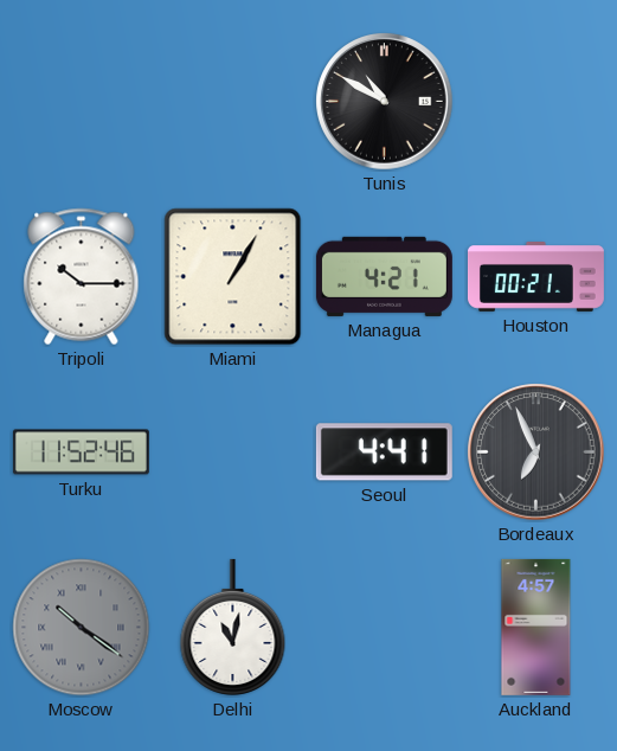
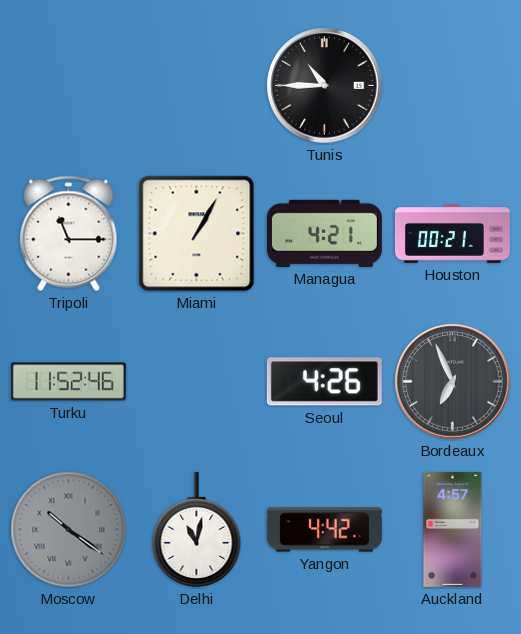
Tunis: 10:50 -> 10:45 (325, 86)
Tripoli: 10:15 -> 11:15 (69, 234)
Seoul: 4:41 -> 4:26 (324, 382)
Yangon: none -> 4:42 (324, 530)
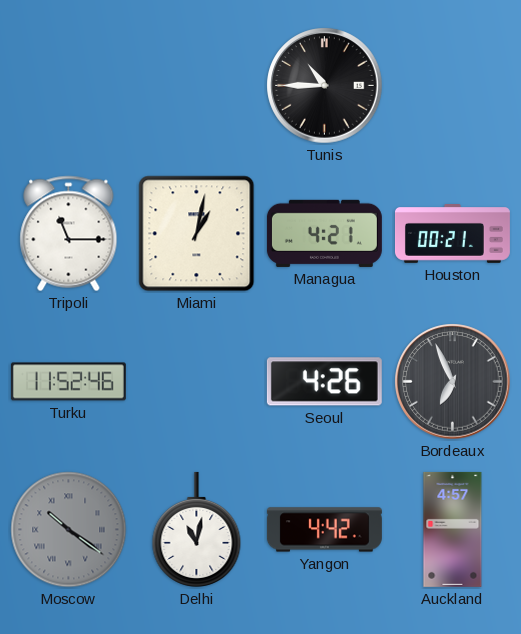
Miami: 1:05 -> 1:02 (197, 234)
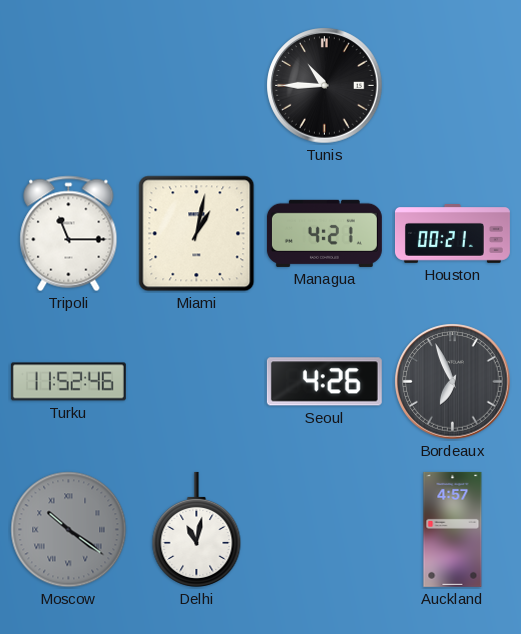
Yangon: 4:42 -> none (324, 530)
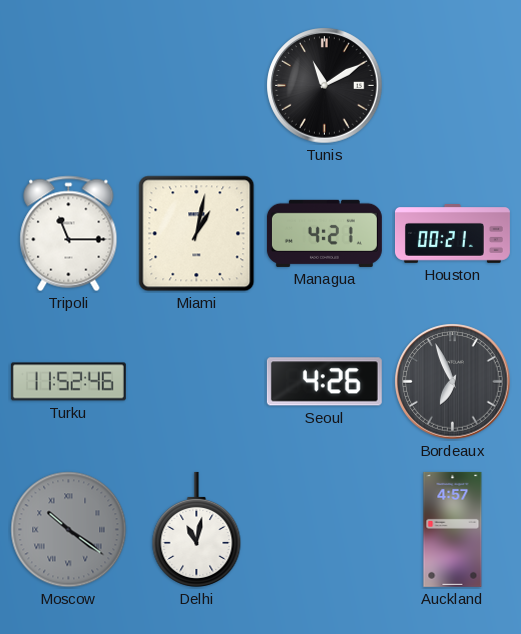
Tunis: 10:45 -> 11:10 (325, 86)
